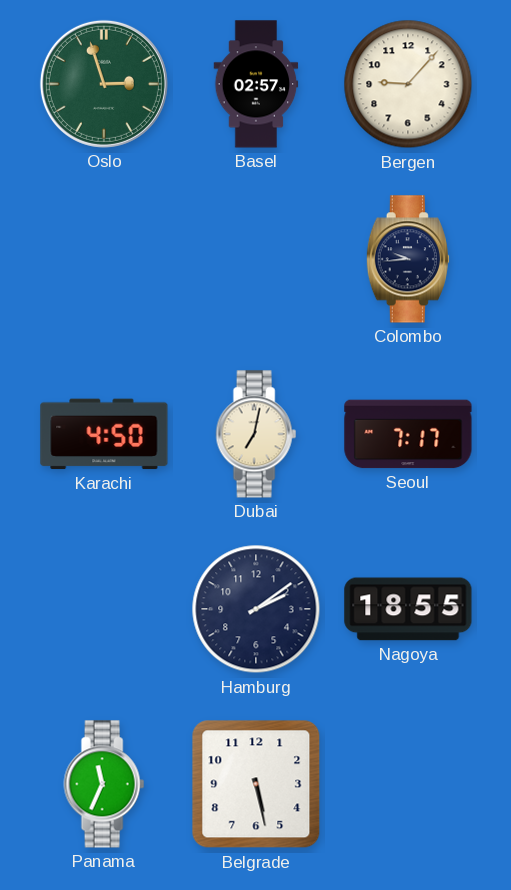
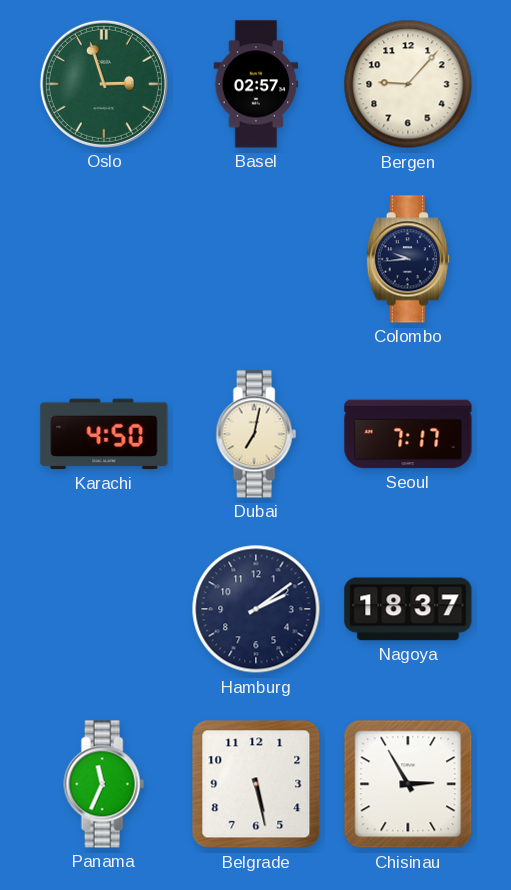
Nagoya: 18:55 -> 18:37 (408, 609)
Chisinau: none -> 2:55 (408, 784)
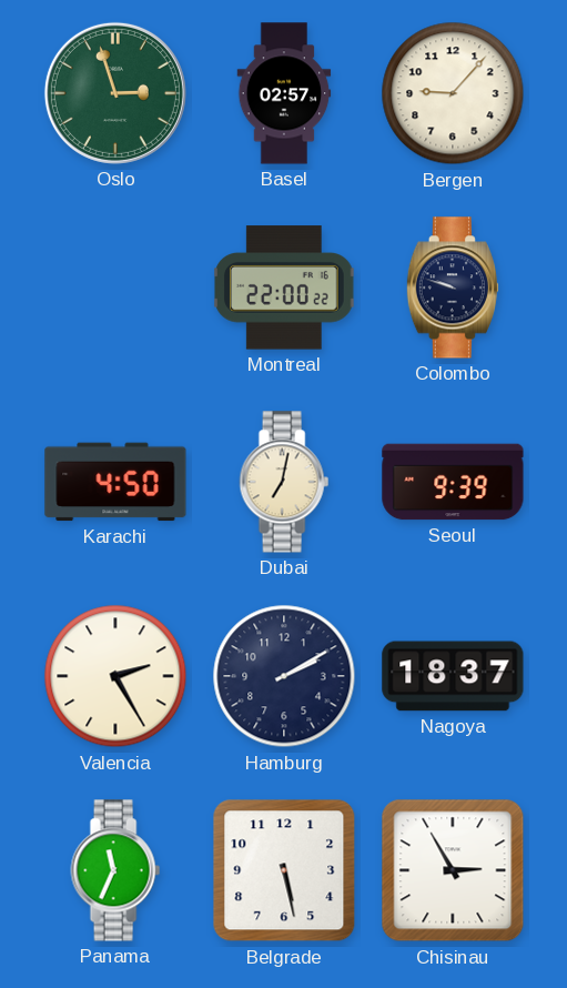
Montreal: none -> 22:00 (285, 288)
Colombo: 9:44 -> 9:48 (453, 288)
Seoul: 7:17 -> 9:39 (453, 482)
Valencia: none -> 2:25 (115, 676)
Hamburg: 2:09 -> 2:10 (284, 676)
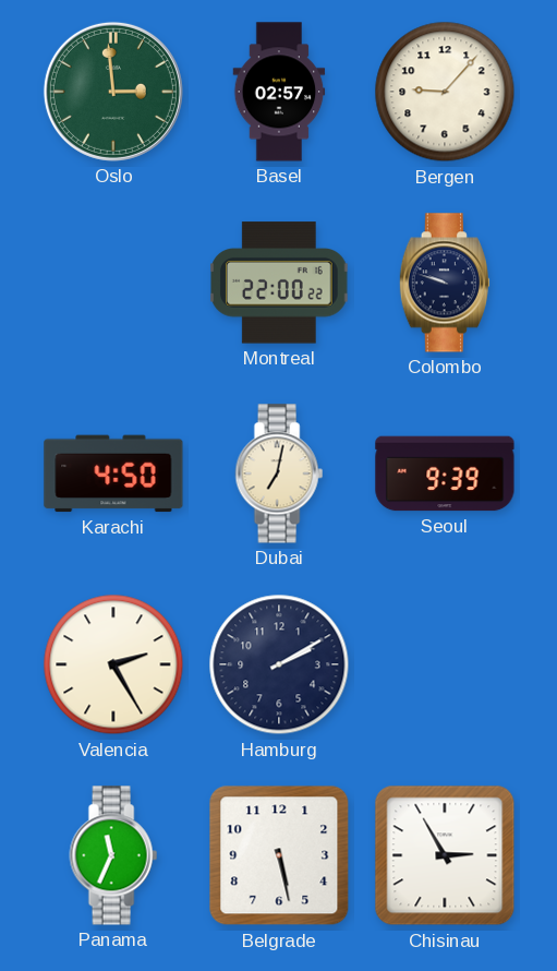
Oslo: 2:57 -> 2:59 (113, 92)
Nagoya: 18:37 -> none (453, 676)
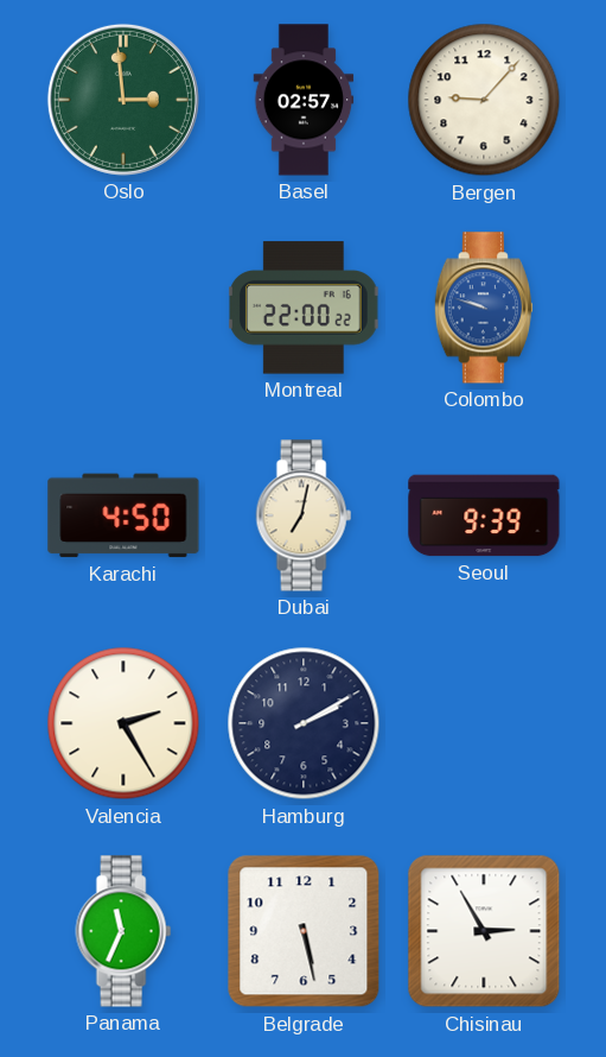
Colombo dial: navy -> blue (484, 308)
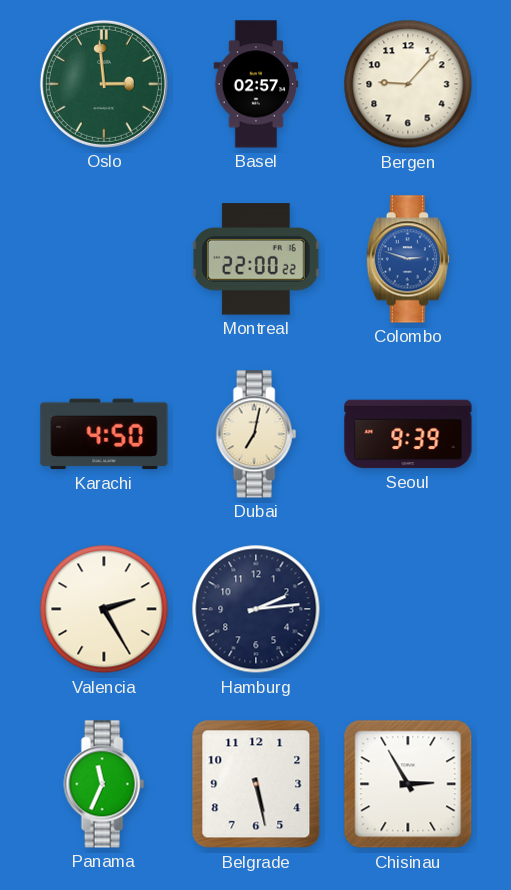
Colombo: 9:48 -> 2:48 (408, 259)
Hamburg: 2:10 -> 2:14 (256, 609)
